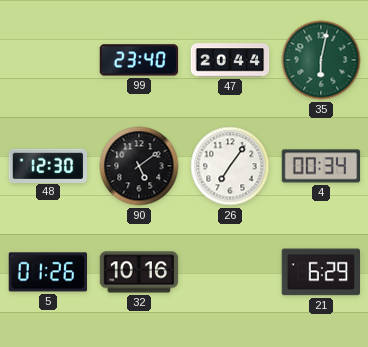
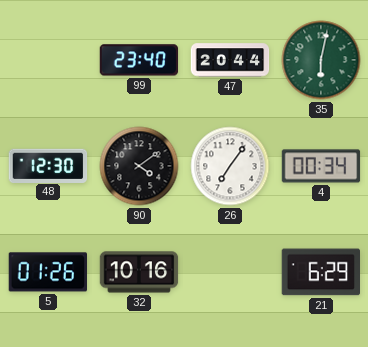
90: 5:09 -> 4:09 (139, 166)
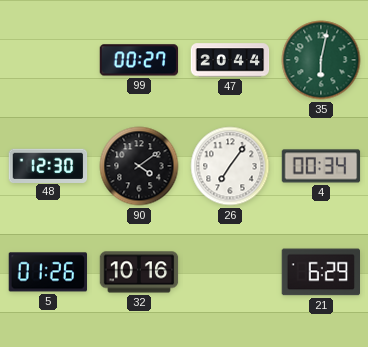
99: 23:40 -> 00:27 (139, 60)
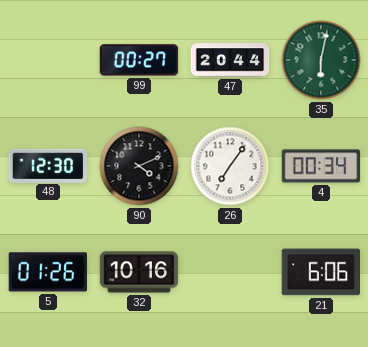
90: 4:09 -> 4:11 (139, 166)
21: 6:29 -> 6:06 (321, 272)
